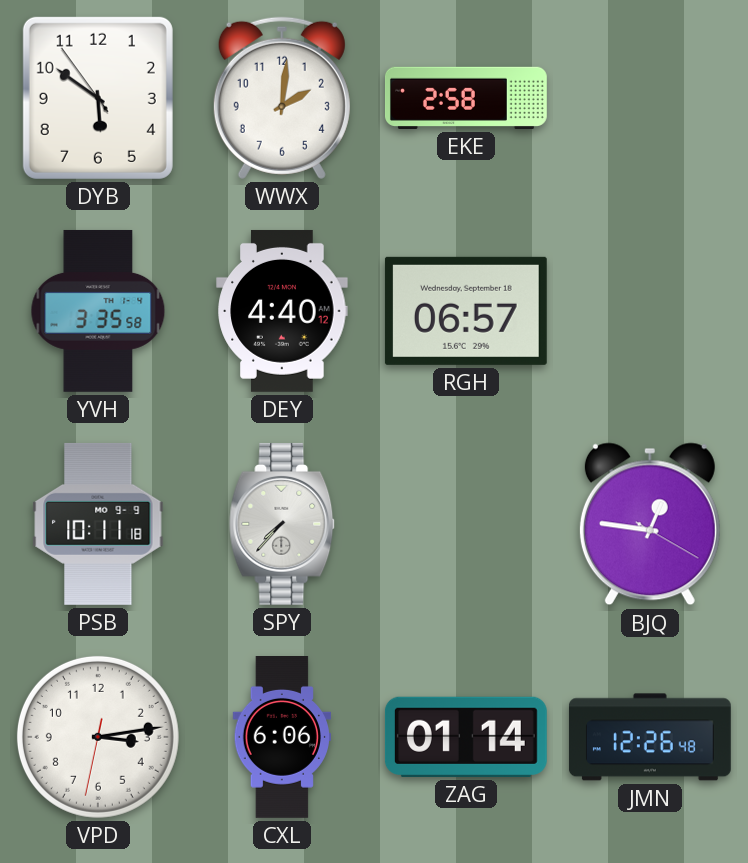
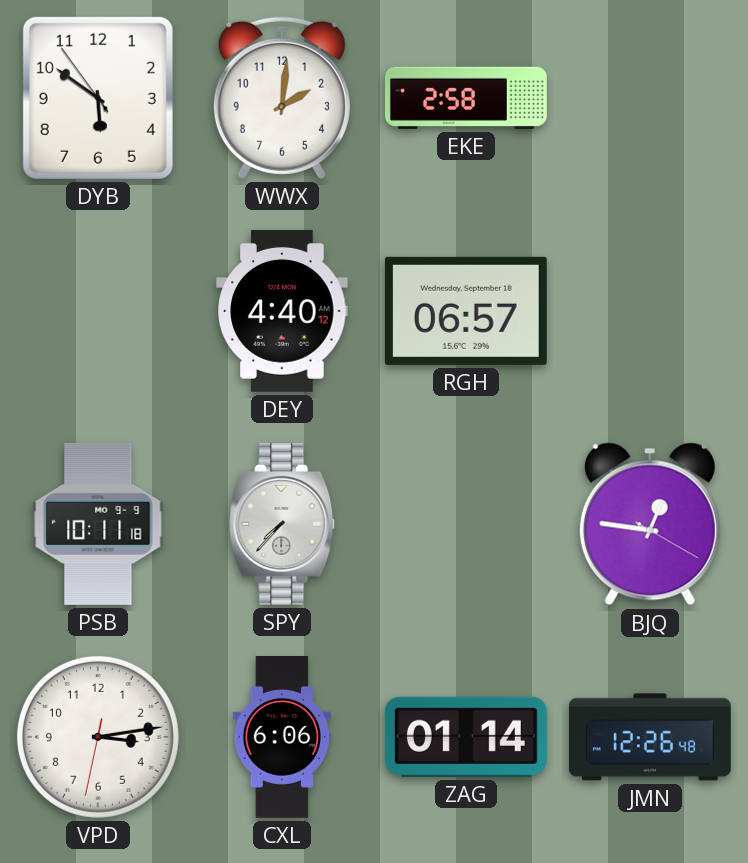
YVH: 3:35 -> none (98, 311)
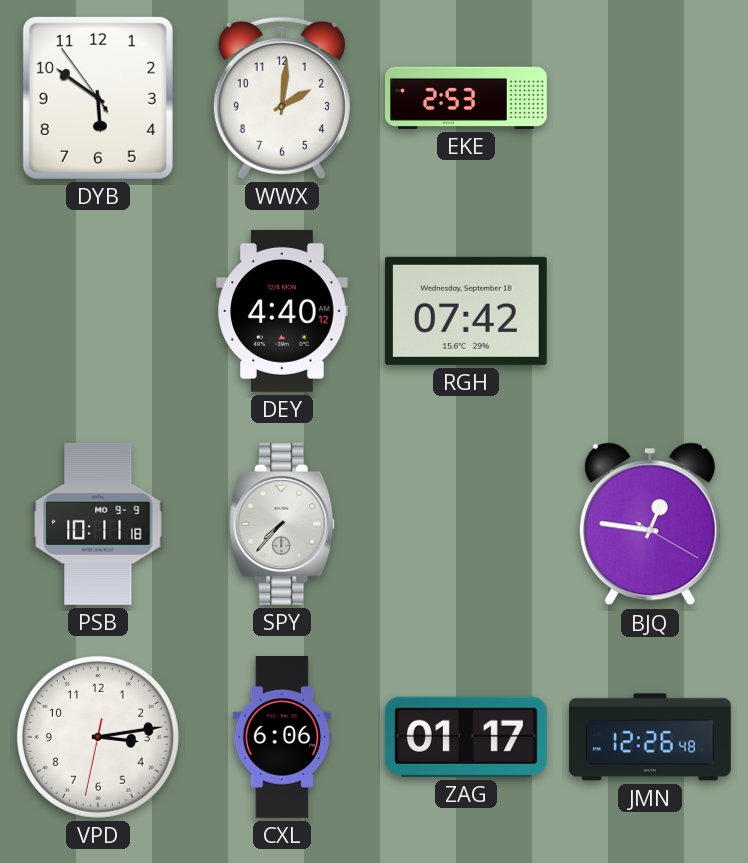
EKE: 2:58 -> 2:53 (467, 98)
RGH: 06:57 -> 07:42 (466, 311)
ZAG: 01:14 -> 01:17 (466, 737)
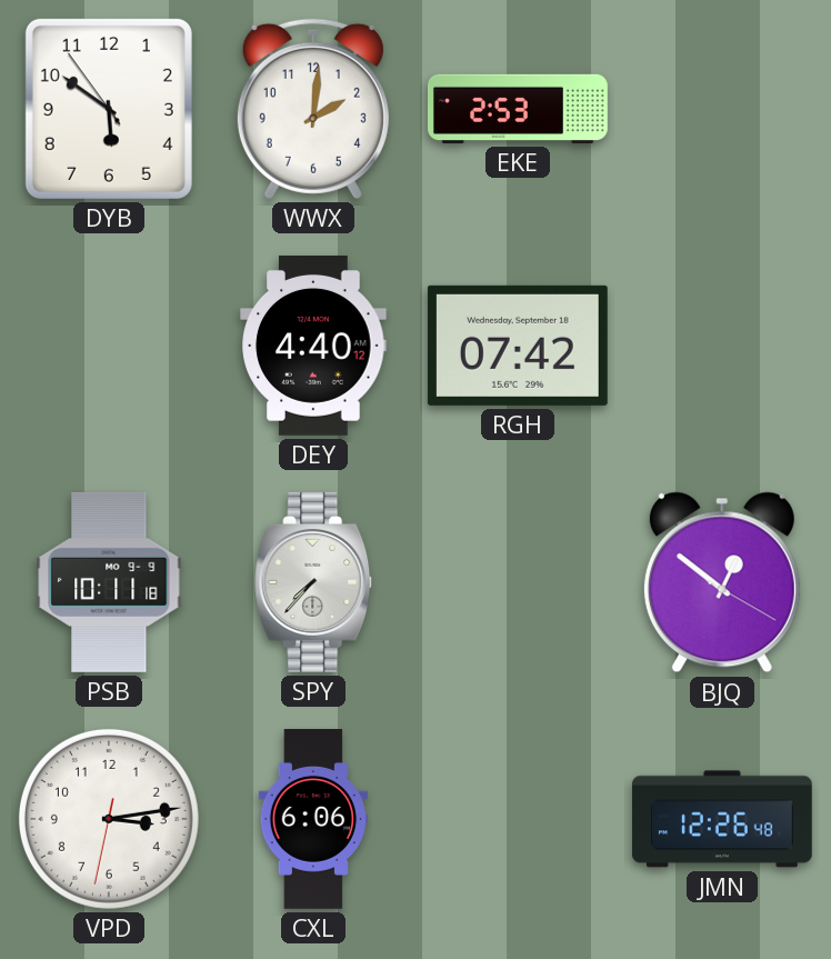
BJQ: 12:46 -> 12:51 (722, 582)
ZAG: 01:17 -> none (466, 737)
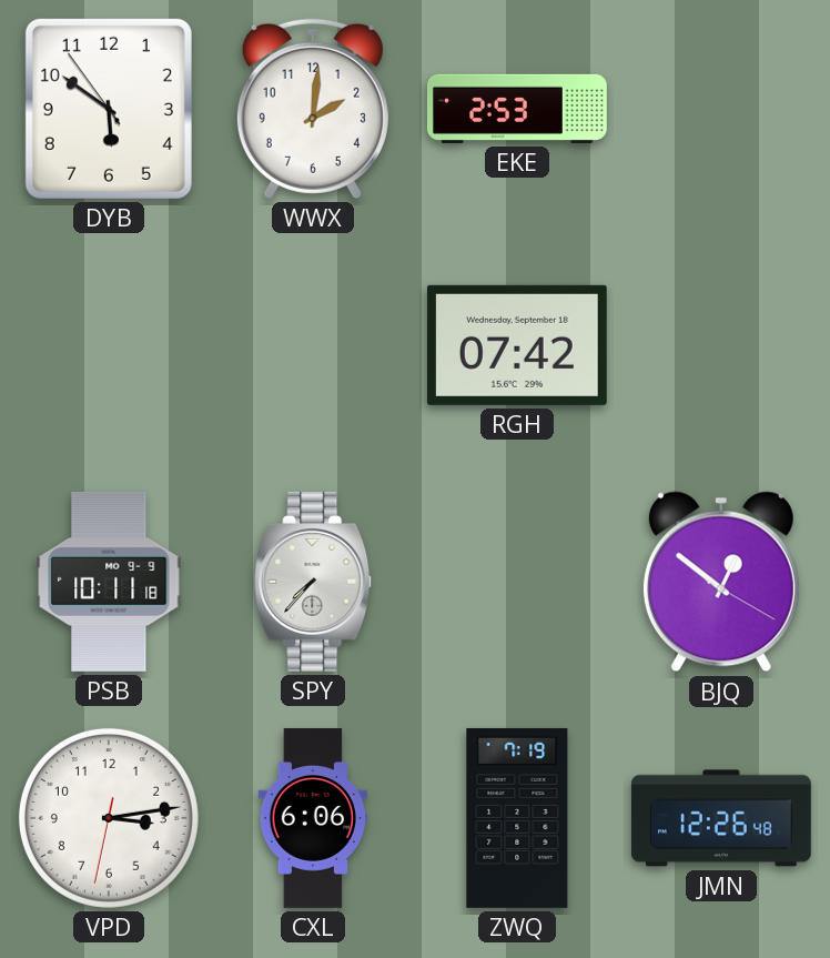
DEY: 4:40 -> none (313, 346)
ZWQ: none -> 7:19 (517, 818)
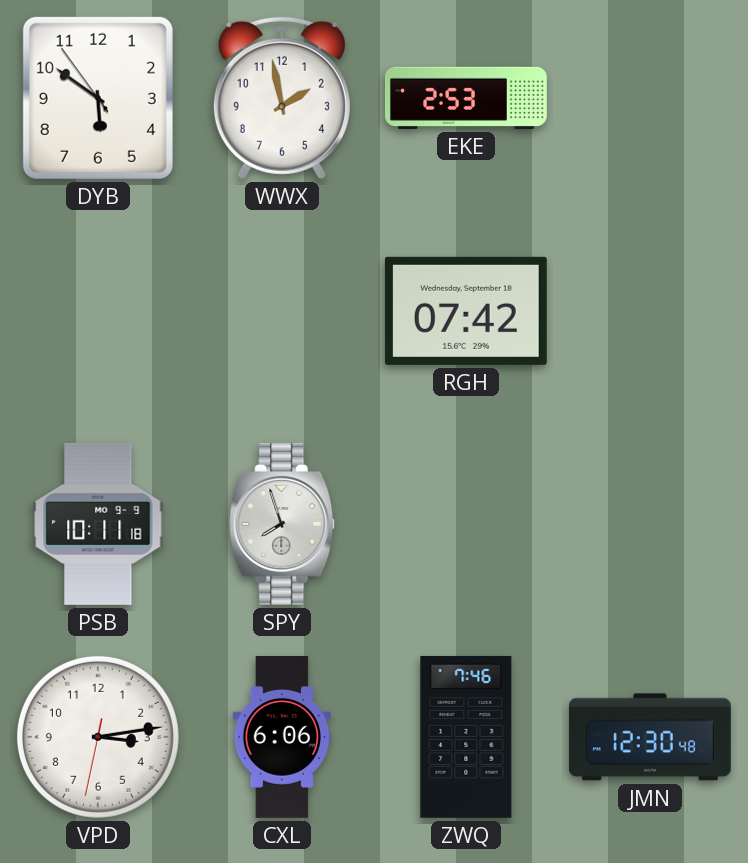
WWX: 2:01 -> 1:58 (282, 98)
SPY: 7:37 -> 7:57 (283, 524)
BJQ: 12:51 -> none (721, 582)
ZWQ: 7:19 -> 7:46 (466, 737)
JMN: 12:26 -> 12:30 (650, 737)
